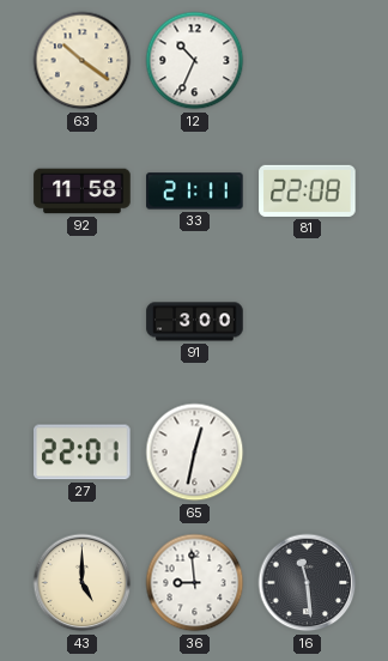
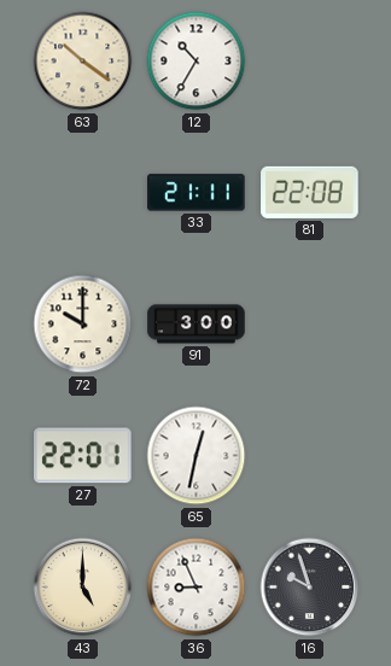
12: 10:34 -> 10:35 (197, 62)
92: 11:58 -> none (83, 192)
72: none -> 10:00 (83, 325)
36: 8:59 -> 8:56 (197, 588)
16: 11:29 -> 9:57 (310, 588)
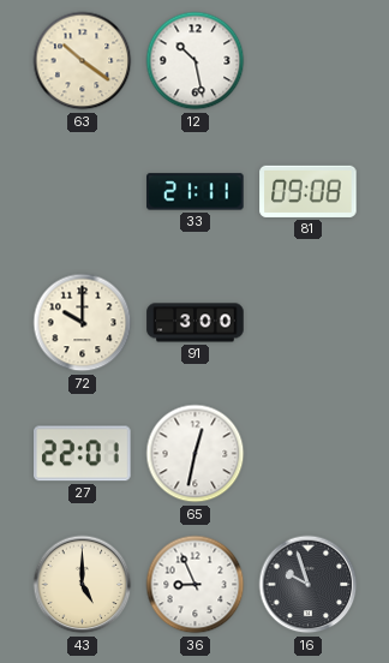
12: 10:35 -> 10:28 (196, 61)
81: 22:08 -> 09:08 (309, 191)
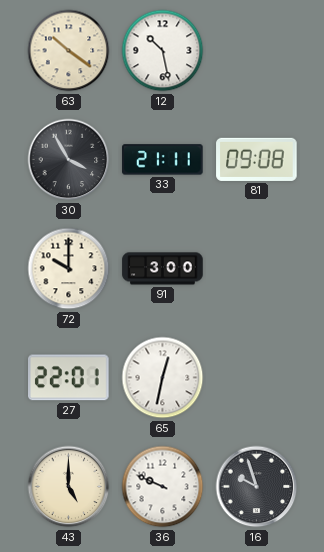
30: none -> 3:55 (69, 160)
36: 8:56 -> 9:49 (163, 487)
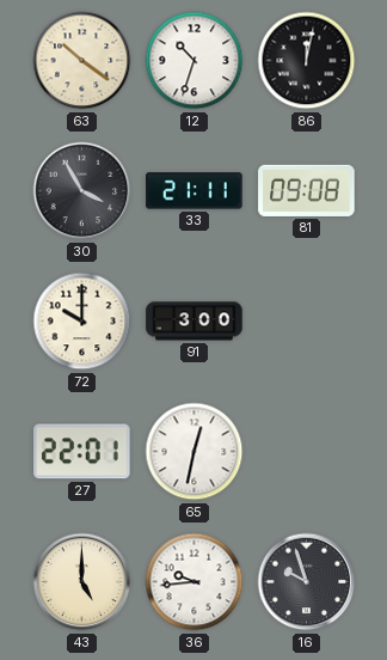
12: 10:28 -> 10:33 (195, 61)
86: none -> 12:02 (307, 61)
36: 9:49 -> 9:44 (195, 582)
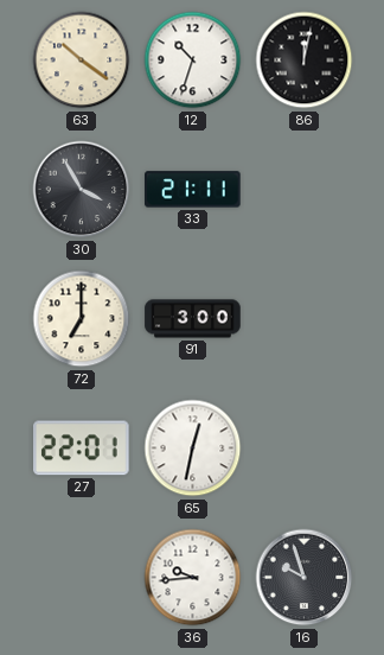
81: 09:08 -> none (307, 190)
72: 10:00 -> 7:00 (82, 319)
43: 5:00 -> none (82, 582)
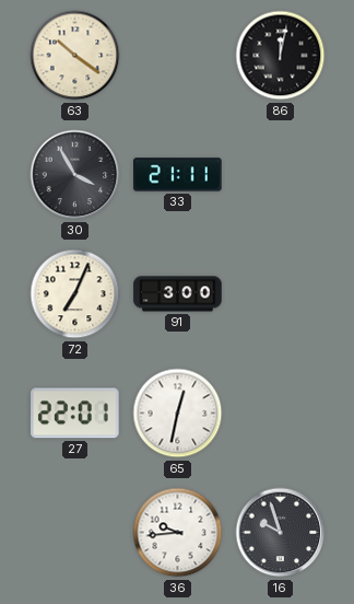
12: 10:33 -> none (193, 61)
72: 7:00 -> 7:04 (75, 294)
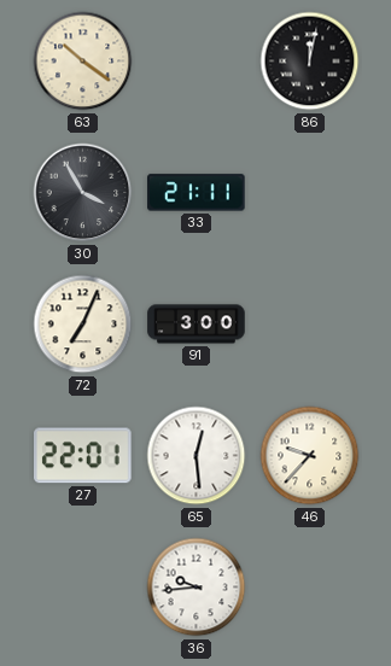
65: 12:32 -> 12:29 (197, 456)
46: none -> 9:37 (310, 456)
16: 9:57 -> none (281, 533)
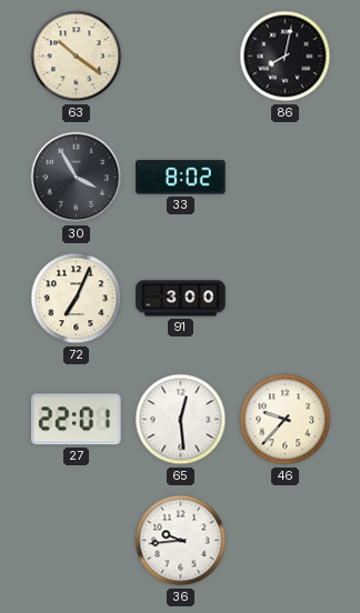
86: 12:02 -> 8:02 (286, 57)
33: 21:11 -> 8:02 (181, 178)
